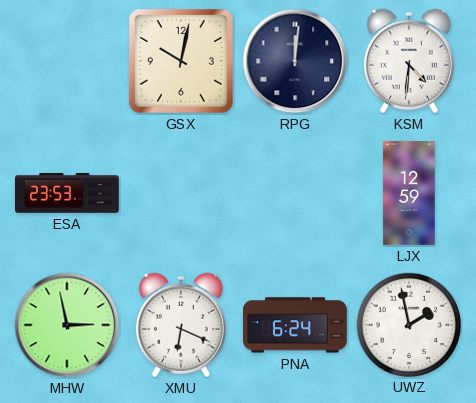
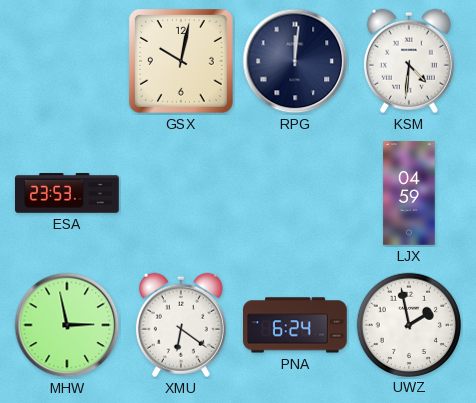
LJX: 12:59 -> 04:59 (409, 193)
XMU: 6:19 -> 6:21 (181, 325)
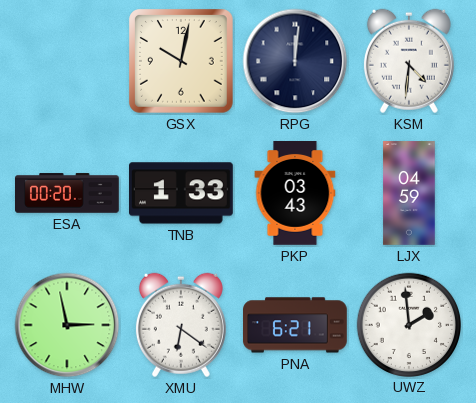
ESA: 23:53 -> 00:20 (68, 193)
TNB: none -> 1:33 (182, 193)
PKP: none -> 03:43 (295, 194)
PNA: 6:24 -> 6:21 (296, 325)
UWZ: 1:58 -> 1:59 (408, 324)
